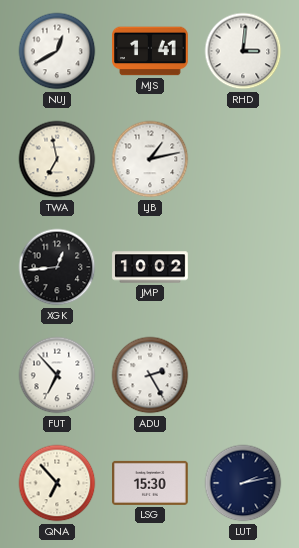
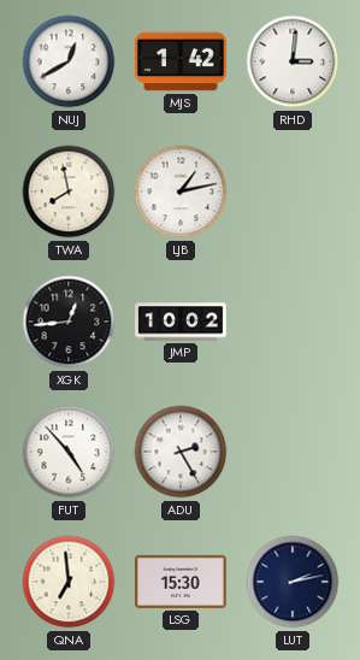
MJS: 1:41 -> 1:42 (182, 61)
TWA: 6:58 -> 7:58 (69, 191)
FUT: 6:53 -> 4:53 (69, 452)
QNA: 6:53 -> 6:59 (69, 582)
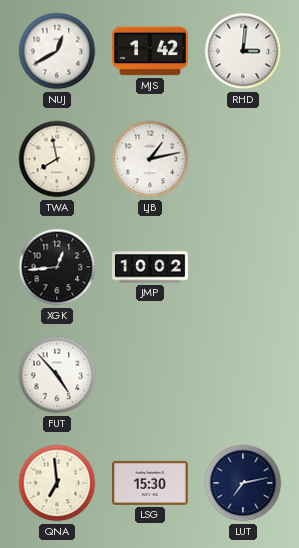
ADU: 2:25 -> none (181, 452)
LUT: 2:13 -> 7:13 (243, 483)
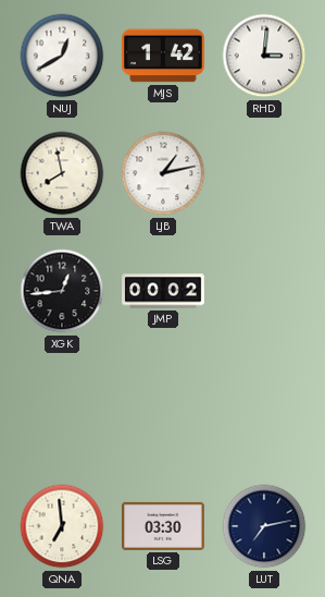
JMP: 10:02 -> 00:02 (163, 291)
FUT: 4:53 -> none (57, 375)
LSG: 15:30 -> 03:30 (164, 526)
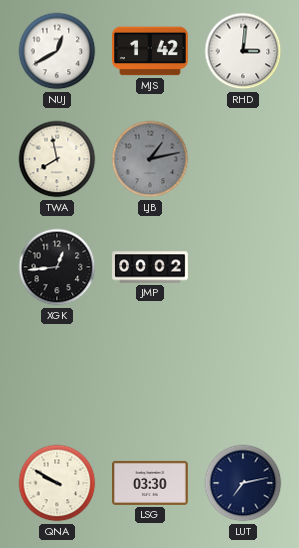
LJB dial: white -> grey (150, 159)
QNA: 6:59 -> 9:50 (57, 483)
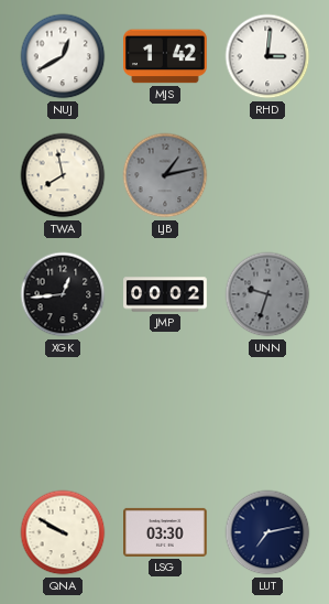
UNN: none -> 9:33 (267, 294)
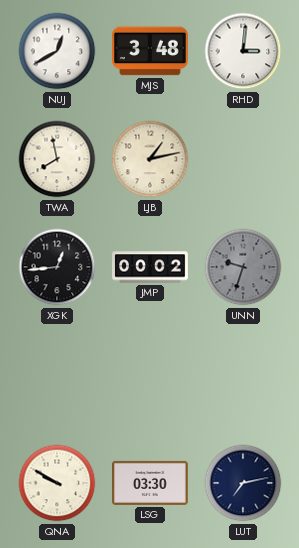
MJS: 1:42 -> 3:48 (151, 51)
LJB dial: grey -> cream (150, 159)
